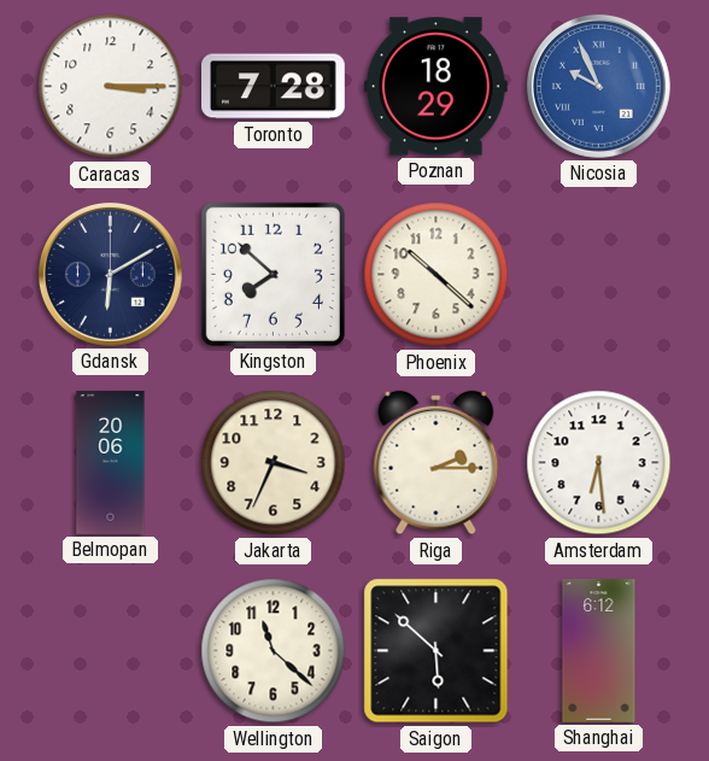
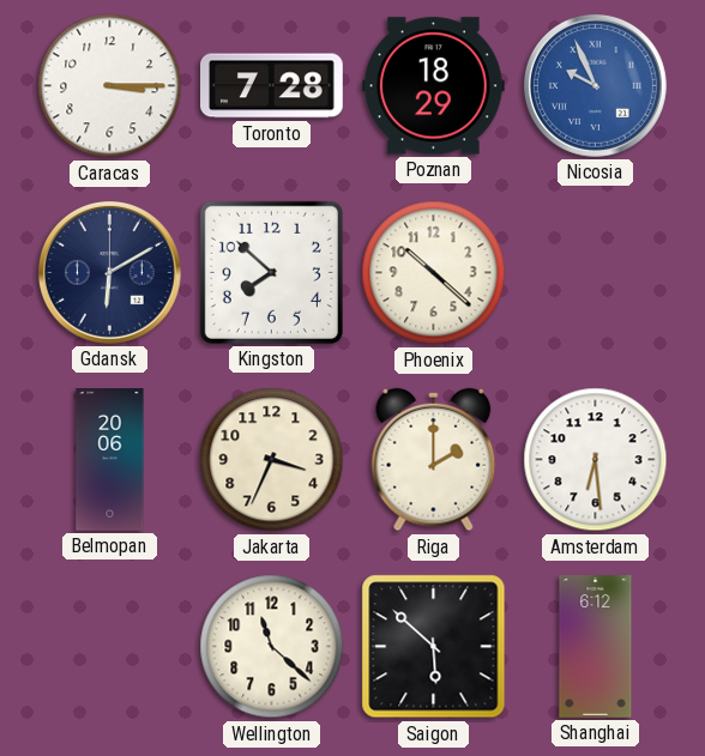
Riga: 2:15 -> 2:00 (434, 460)
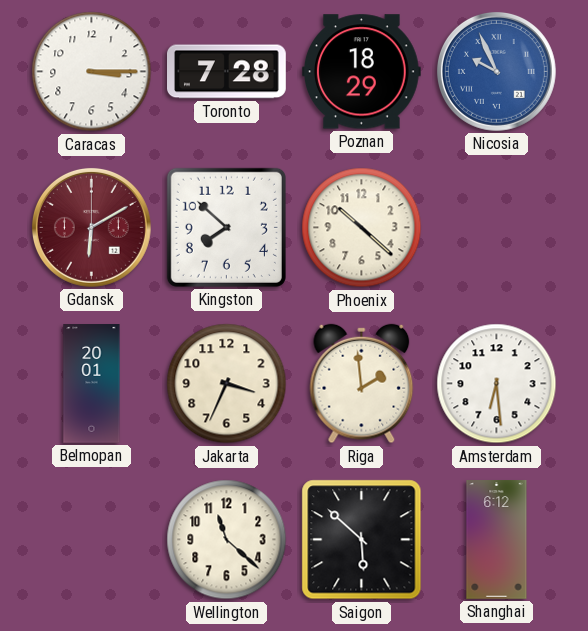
Gdansk dial: navy -> burgundy (91, 227)
Belmopan: 20:06 -> 20:01 (92, 384)
Riga: 2:00 -> 1:59 (362, 384)
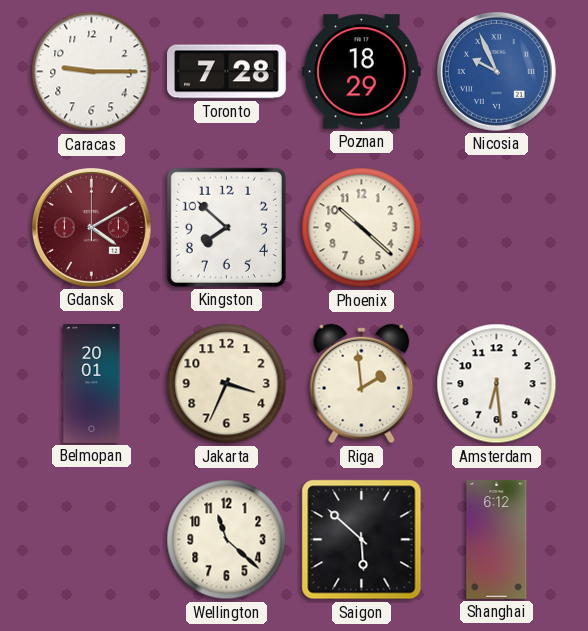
Caracas: 3:15 -> 9:15 (92, 72)
Gdansk: 6:10 -> 4:10 (91, 227)
